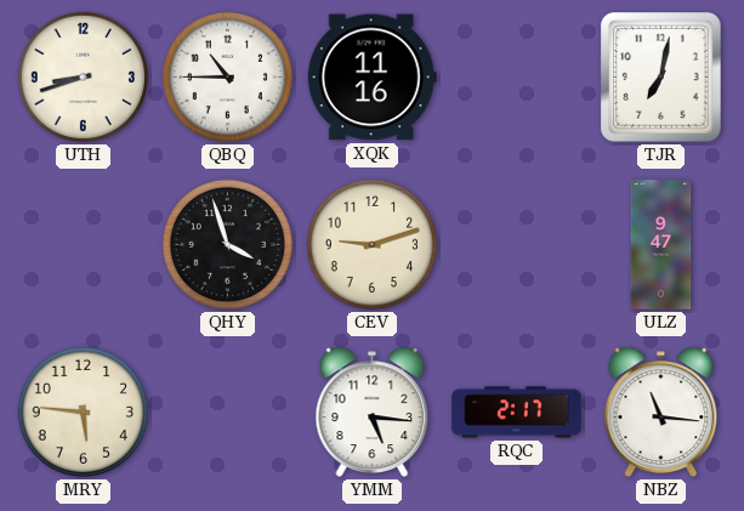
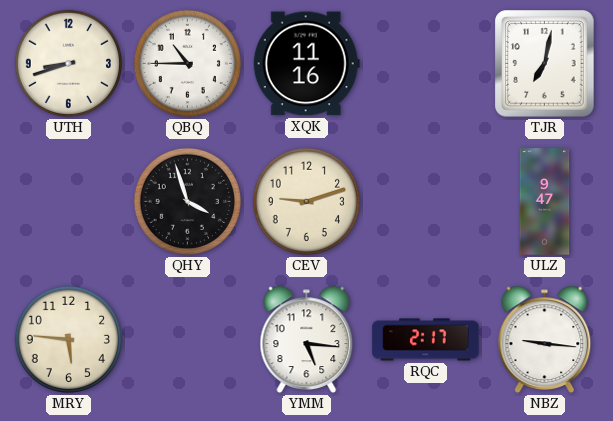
NBZ: 11:16 -> 9:16 (545, 339)
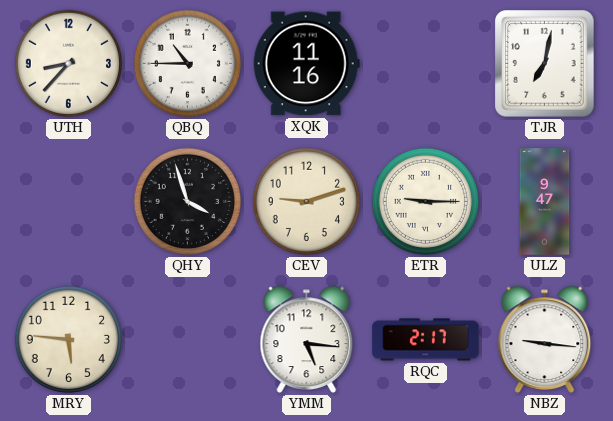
UTH: 8:42 -> 8:37 (68, 63)
ETR: none -> 9:15 (425, 201)
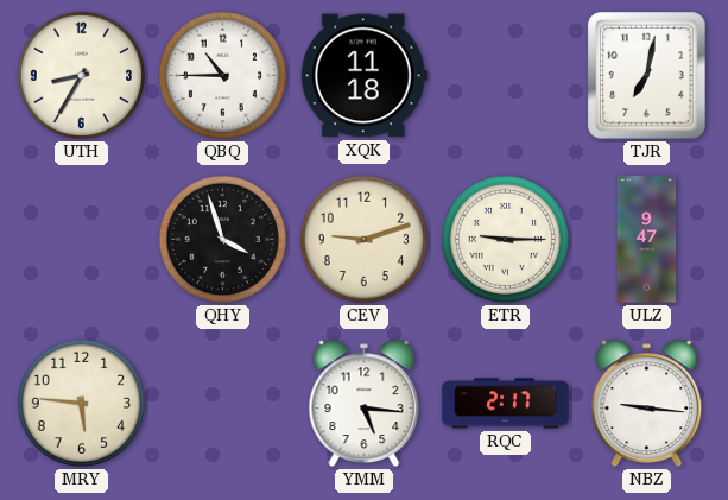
UTH: 8:37 -> 8:35 (81, 75)
XQK: 11:16 -> 11:18 (363, 76)
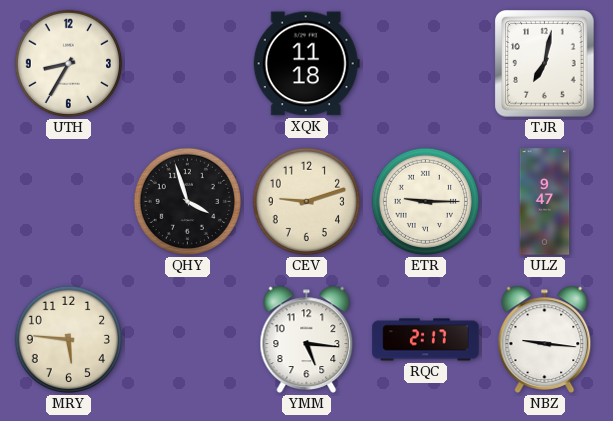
QBQ: 10:45 -> none (222, 75)
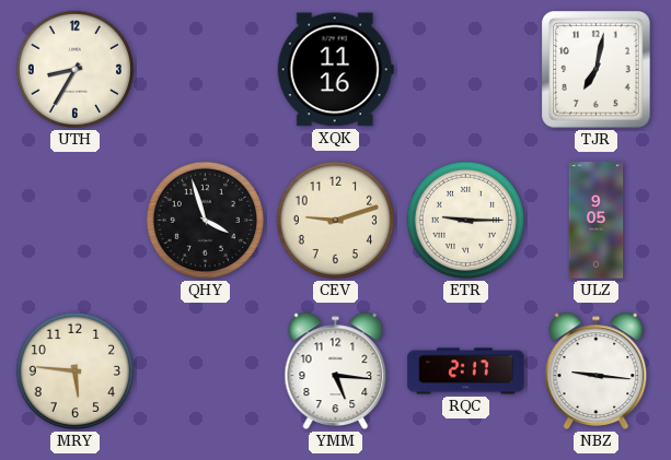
XQK: 11:18 -> 11:16 (335, 70)
ULZ: 9:47 -> 9:05 (597, 221)
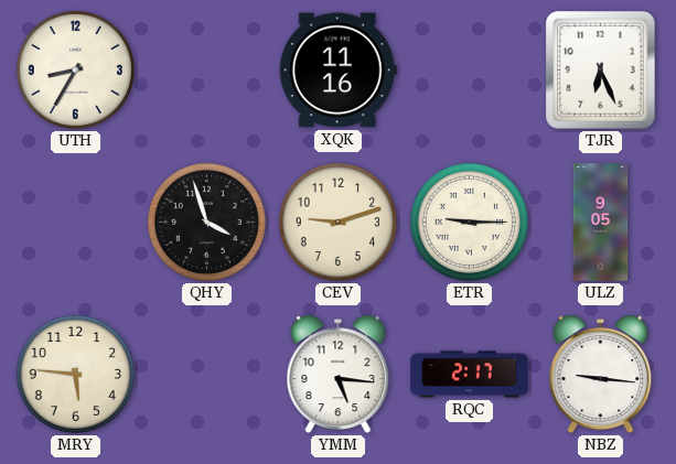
TJR: 7:02 -> 6:26 (601, 71)
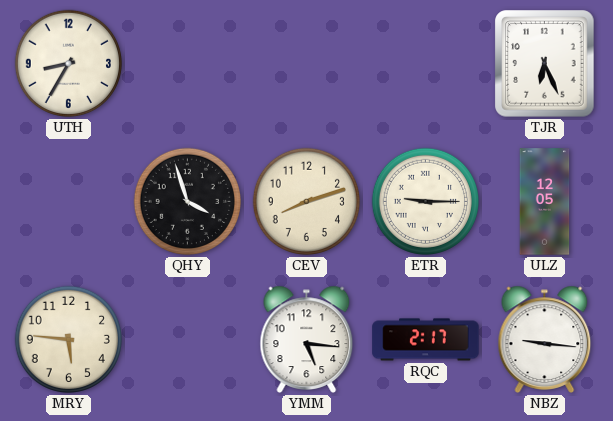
XQK: 11:16 -> none (337, 71)
CEV: 9:12 -> 8:12 (306, 201)
ULZ: 9:05 -> 12:05 (545, 202)
